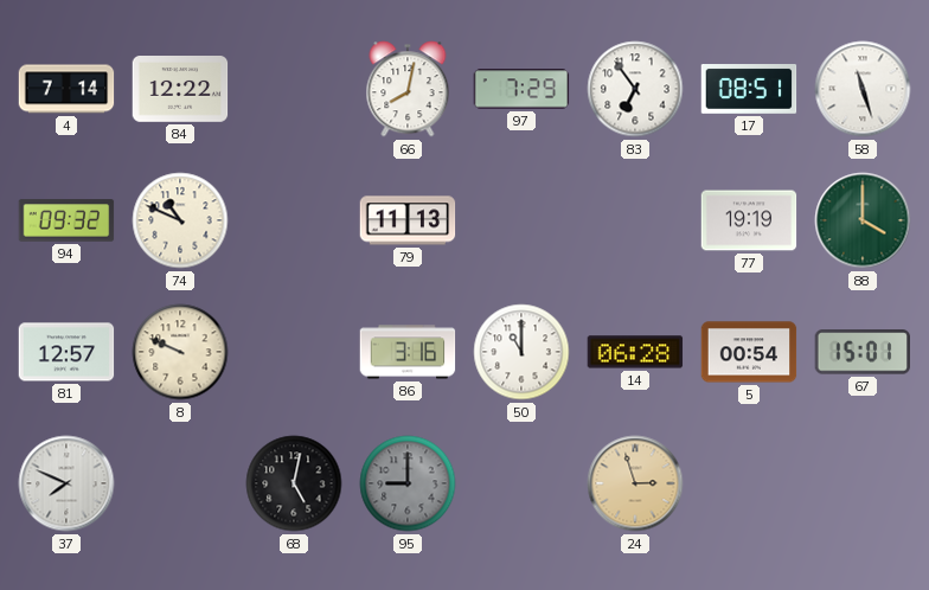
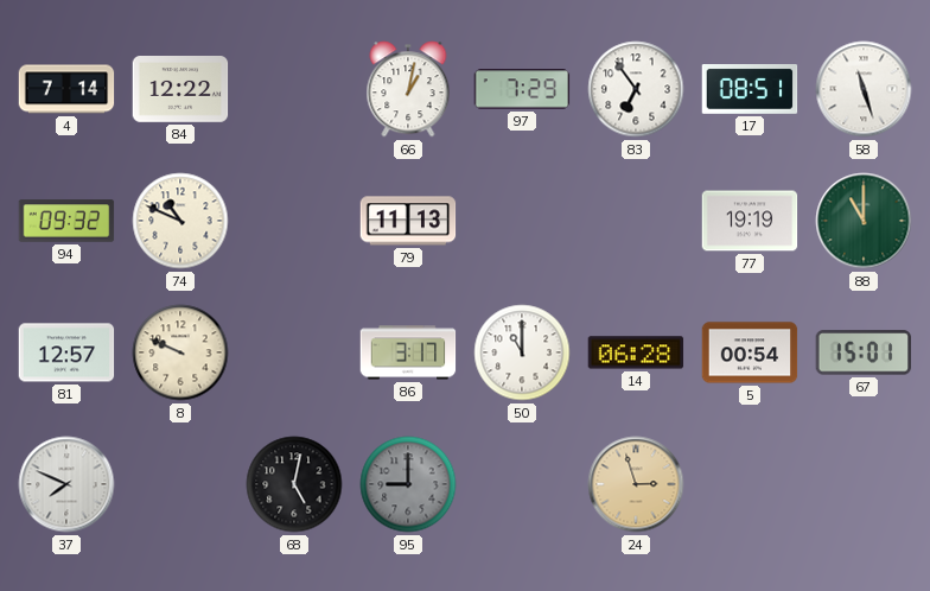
66: 8:02 -> 1:02 (408, 89)
88: 4:00 -> 11:00 (864, 221)
86: 3:16 -> 3:17 (408, 352)
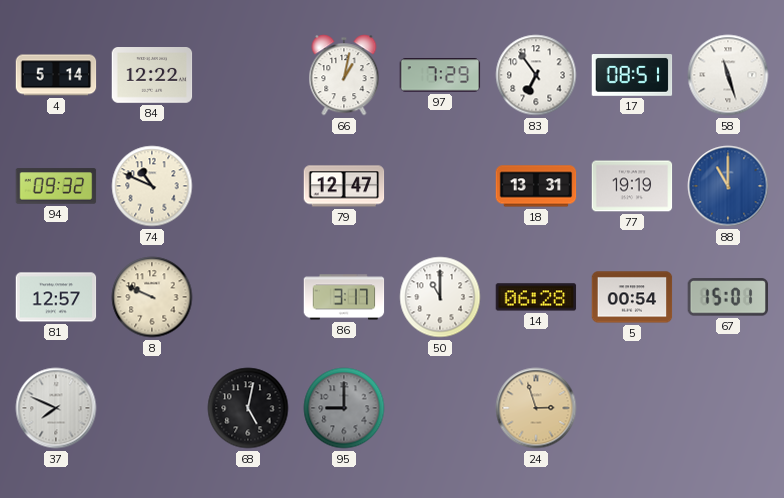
4: 7:14 -> 5:14 (56, 75)
79: 11:13 -> 12:47 (344, 186)
18: none -> 13:31 (536, 186)
88 dial: green -> blue (728, 186)
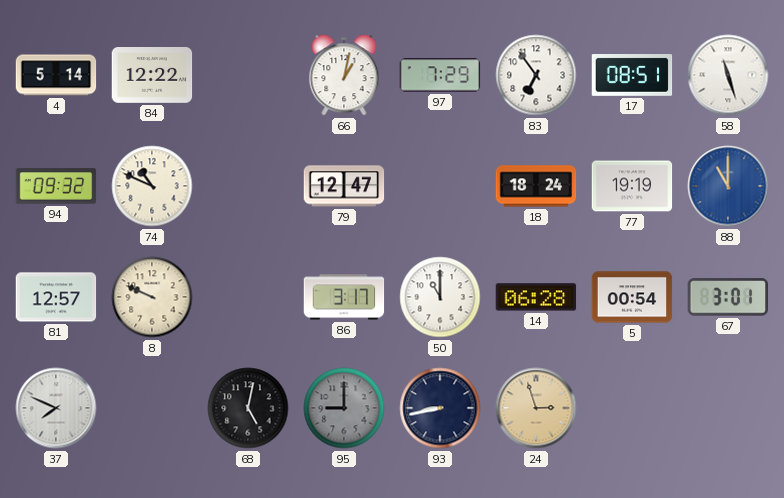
18: 13:31 -> 18:24 (536, 186)
67: 15:01 -> 3:01 (728, 297)
93: none -> 8:43 (440, 408)
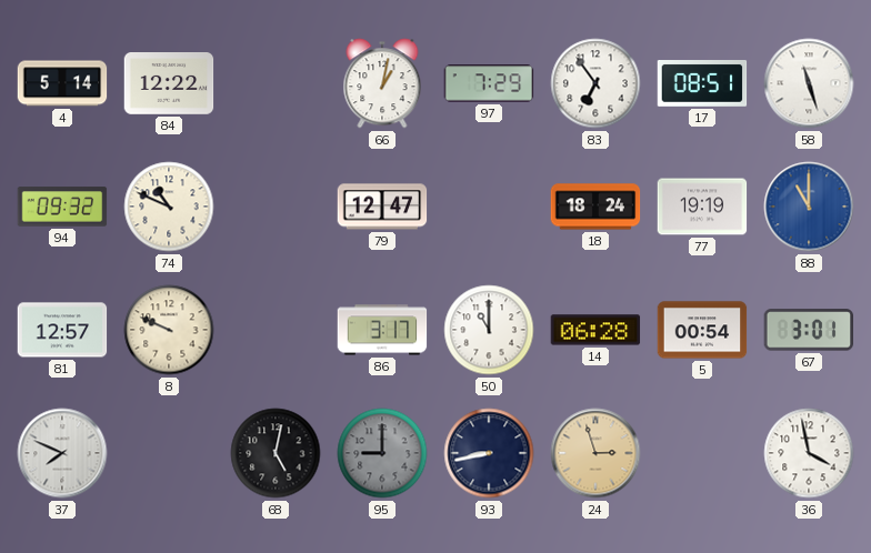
36: none -> 3:58 (809, 453)
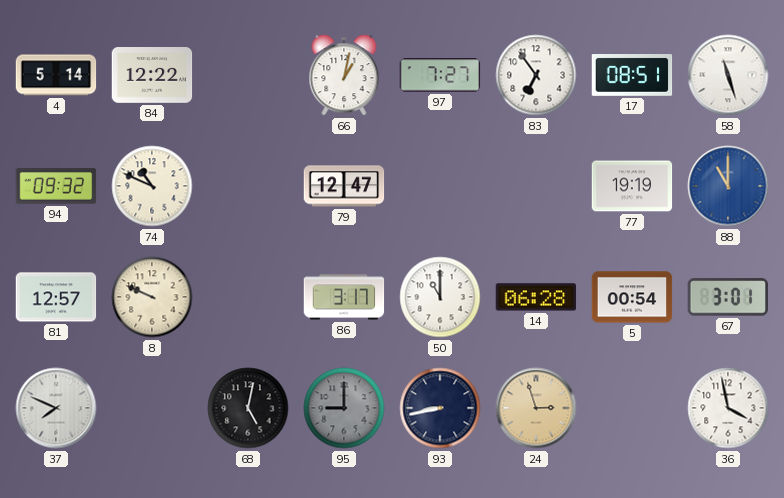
97: 7:29 -> 7:27 (440, 75)
18: 18:24 -> none (595, 207)
